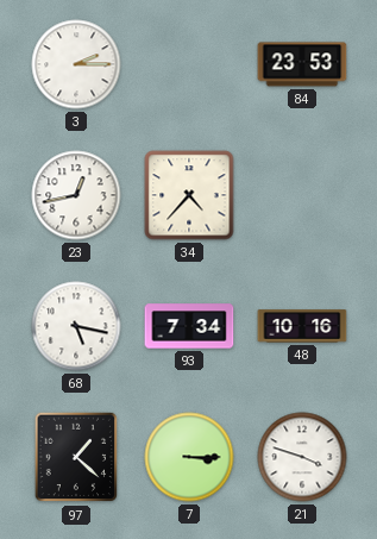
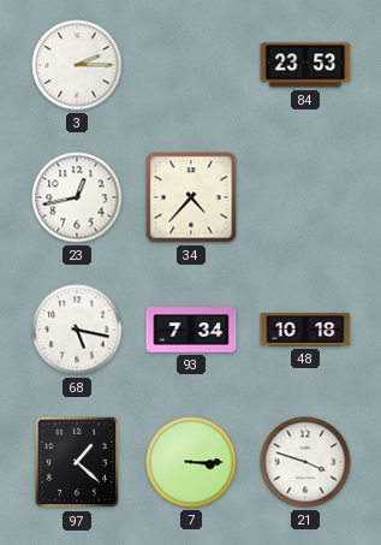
48: 10:16 -> 10:18 (305, 330)
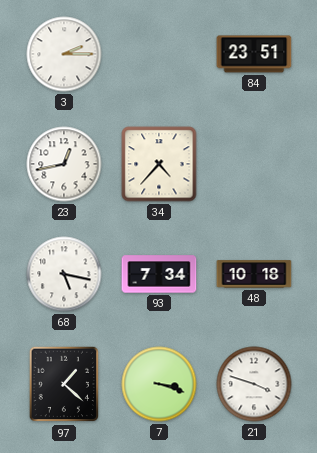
84: 23:53 -> 23:51 (254, 54)
7: 3:15 -> 3:18 (159, 384)
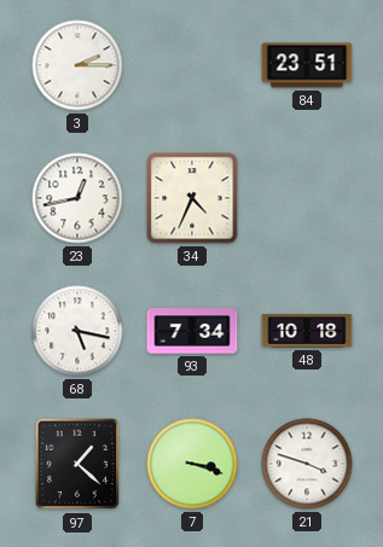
34: 4:37 -> 4:34 (192, 198)
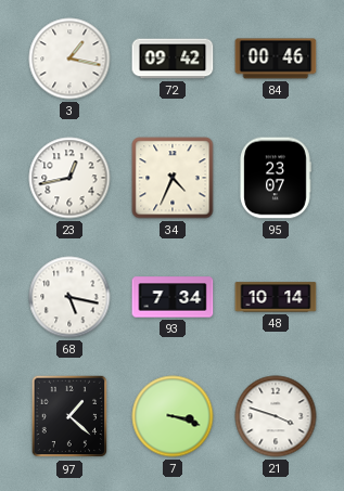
3: 2:15 -> 1:17 (69, 59)
72: none -> 09:42 (173, 59)
84: 23:51 -> 00:46 (276, 59)
95: none -> 23:07 (276, 178)
48: 10:18 -> 10:14 (276, 297)
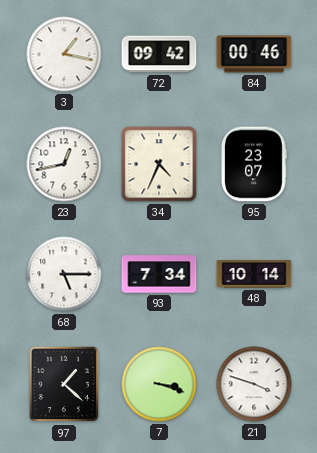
68: 5:17 -> 5:15 (64, 274)
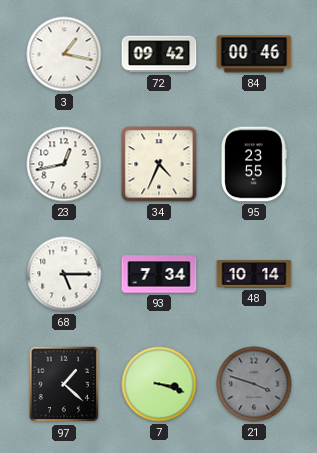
95: 23:07 -> 23:55 (254, 164)
21 dial: white -> grey (254, 384)
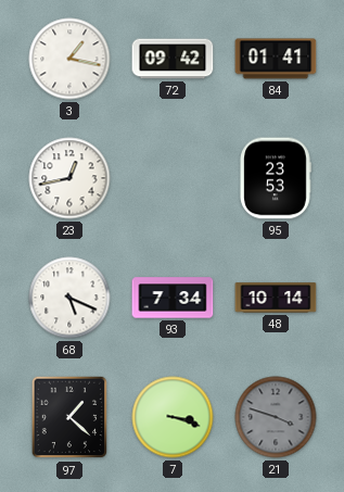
84: 00:46 -> 01:41 (276, 59)
34: 4:34 -> none (159, 164)
95: 23:55 -> 23:53 (276, 178)
68: 5:15 -> 5:19 (69, 298)
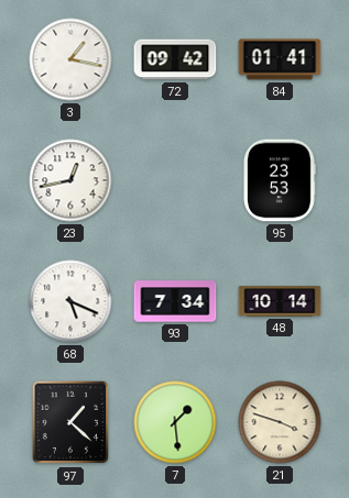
7: 3:18 -> 1:29 (175, 422)
21 dial: grey -> cream (280, 422)
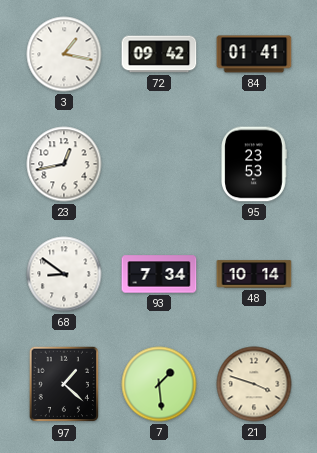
68: 5:19 -> 8:51 (64, 274)
